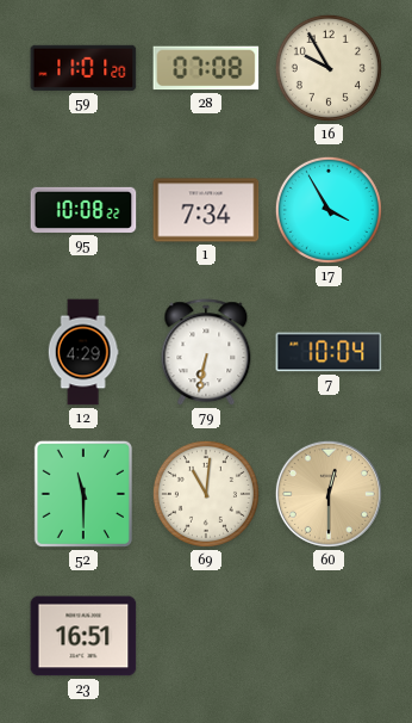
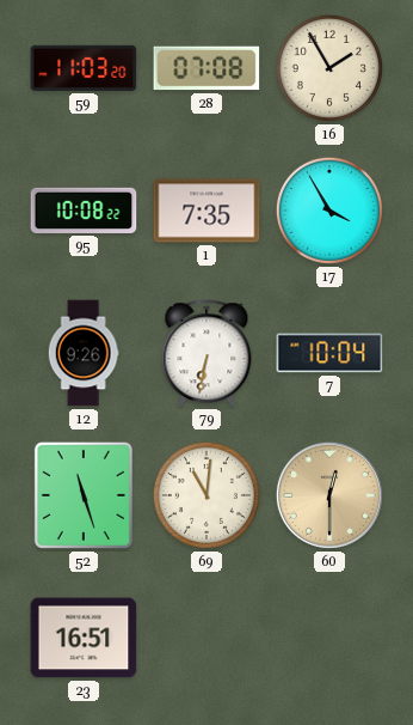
59: 11:01 -> 11:03 (84, 68)
16: 9:55 -> 1:55 (329, 68)
1: 7:34 -> 7:35 (207, 211)
12: 4:29 -> 9:26 (84, 353)
52: 11:30 -> 11:27 (84, 495)
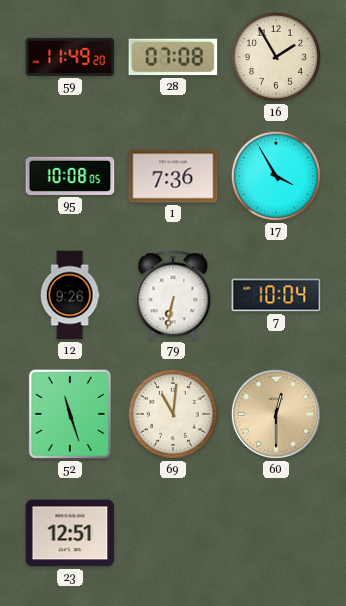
59: 11:03 -> 11:49 (70, 57)
95: 10:08:22 -> 10:08:05 (70, 176)
1: 7:35 -> 7:36 (173, 176)
23: 16:51 -> 12:51 (70, 533)
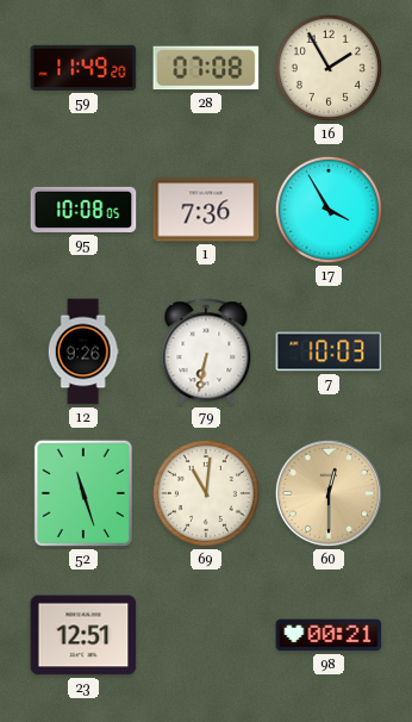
7: 10:04 -> 10:03 (329, 351)
98: none -> 00:21 (329, 635)
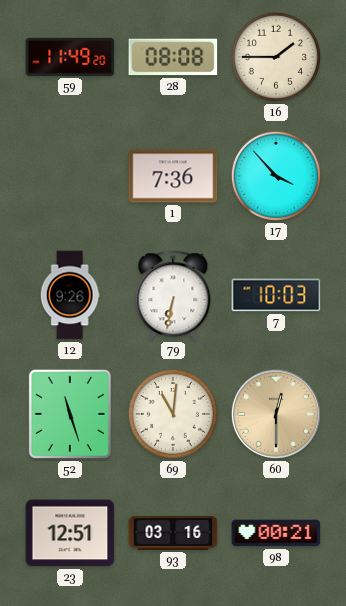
28: 07:08 -> 08:08 (173, 57)
16: 1:55 -> 1:45 (276, 57)
95: 10:08 -> none (83, 210)
17: 3:55 -> 3:53 (276, 176)
93: none -> 03:16 (173, 533)
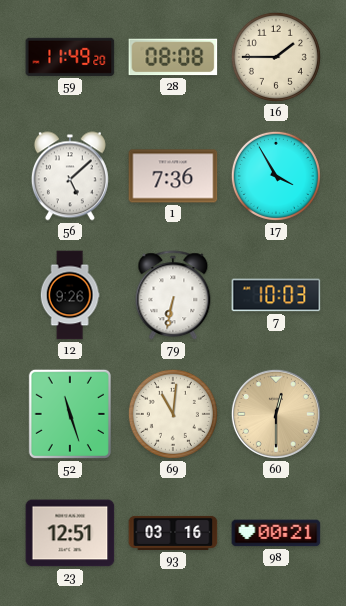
56: none -> 5:08 (70, 176)
17: 3:53 -> 3:55 (276, 176)
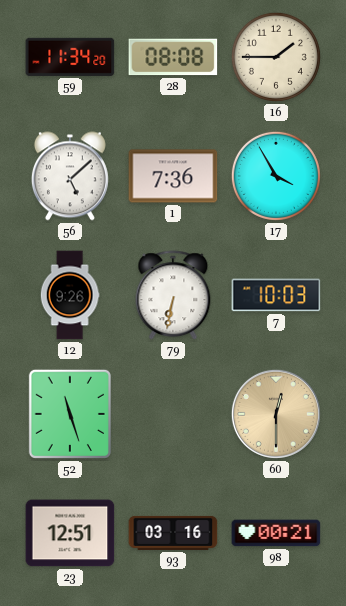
59: 11:49 -> 11:34 (70, 57)
69: 11:01 -> none (173, 414)
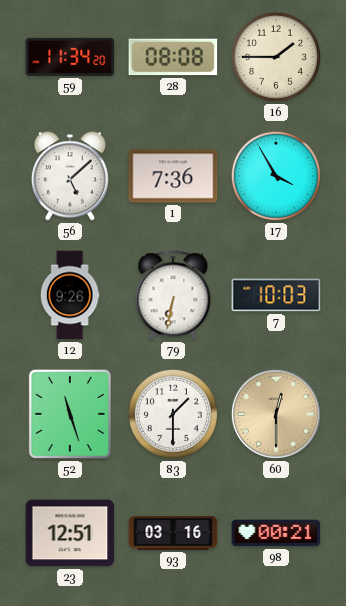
83: none -> 1:30 (173, 414)
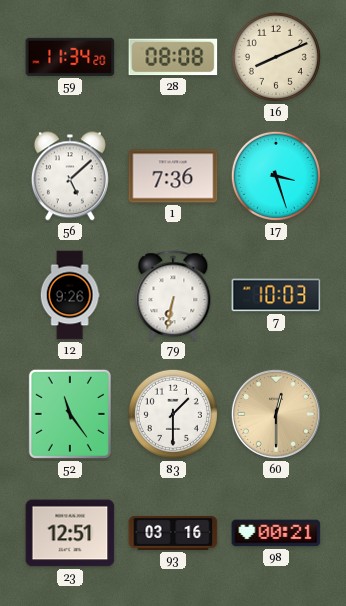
16: 1:45 -> 8:11 (276, 57)
17: 3:55 -> 3:27 (276, 176)
52: 11:27 -> 11:24 (70, 414)
